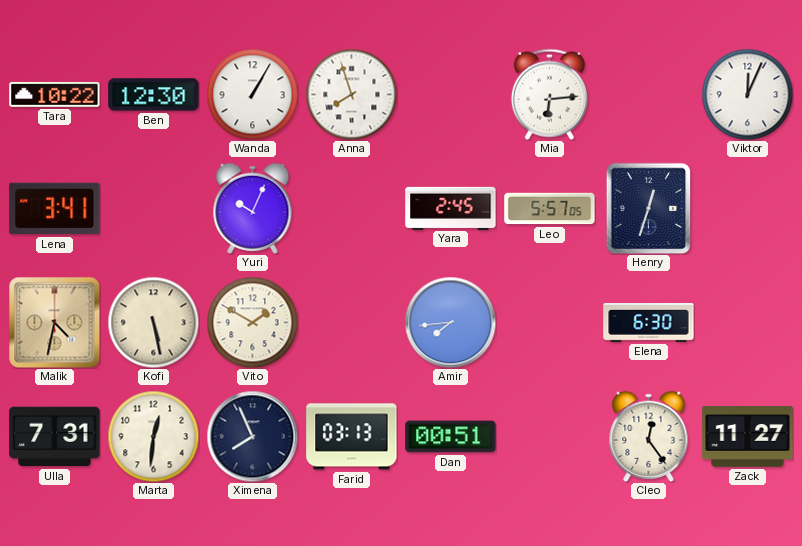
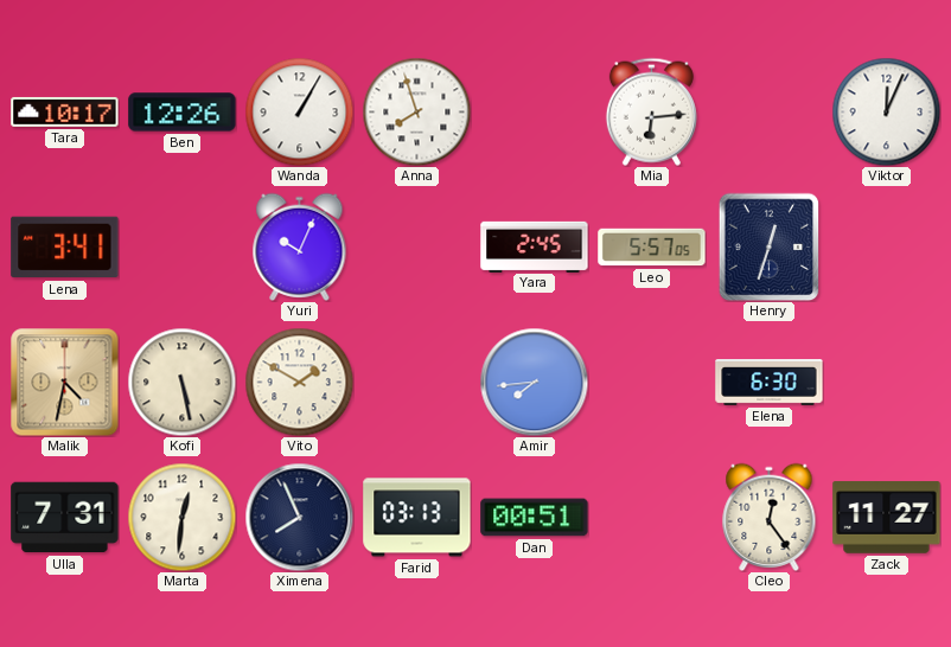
Tara: 10:22 -> 10:17 (65, 111)
Ben: 12:30 -> 12:26 (183, 113)
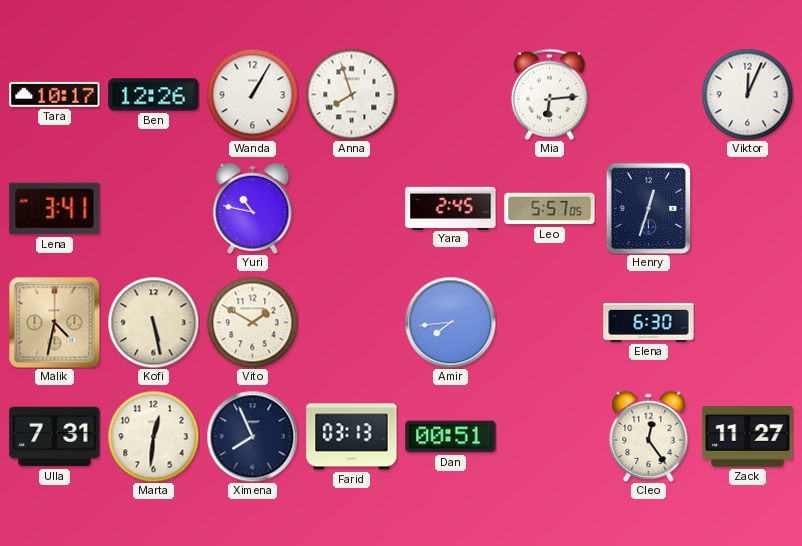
Yuri: 10:04 -> 10:47 (253, 208)
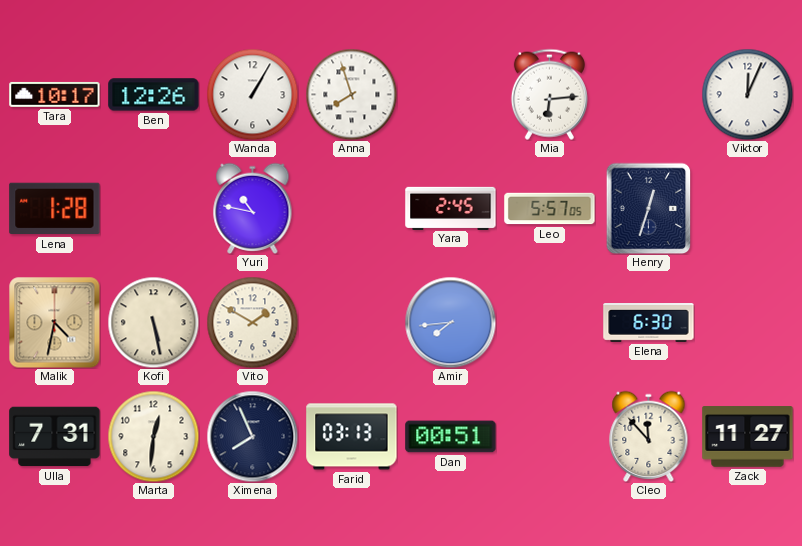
Lena: 3:41 -> 1:28 (55, 209)
Cleo: 12:24 -> 11:53 (649, 436)
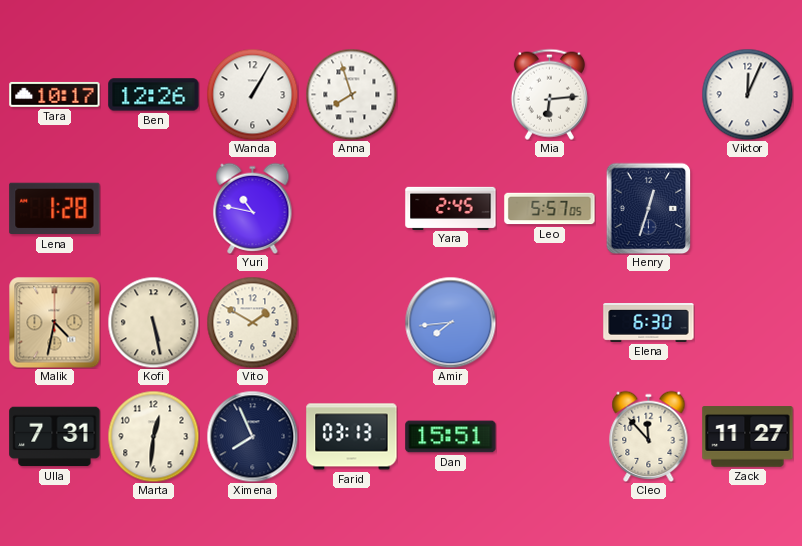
Dan: 00:51 -> 15:51 (451, 437)
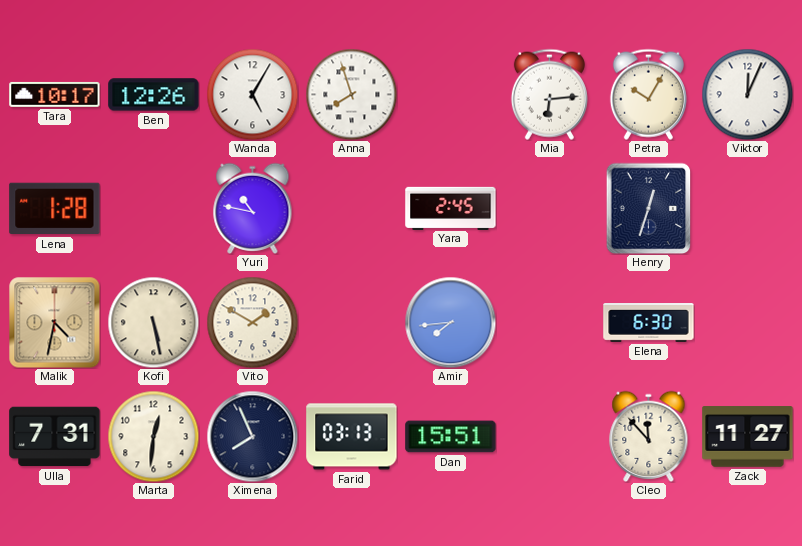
Wanda: 1:05 -> 5:05 (252, 94)
Petra: none -> 10:05 (648, 94)
Leo: 5:57 -> none (550, 209)
